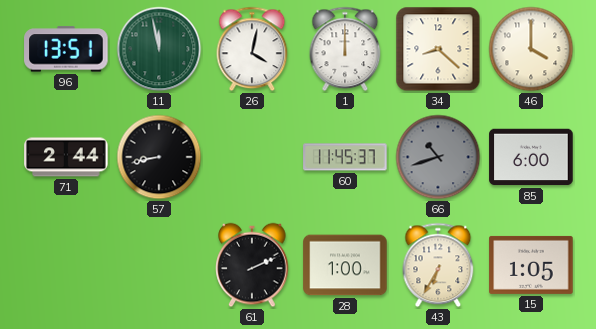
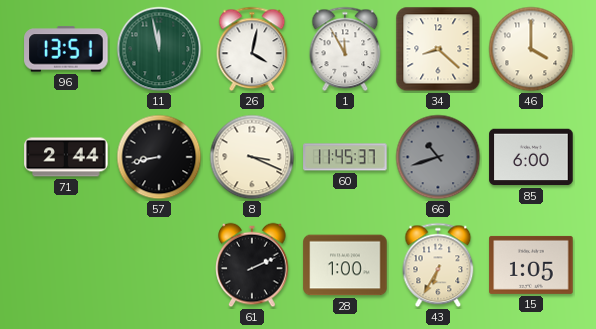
1: 12:00 -> 11:55 (345, 49)
8: none -> 3:19 (252, 157)
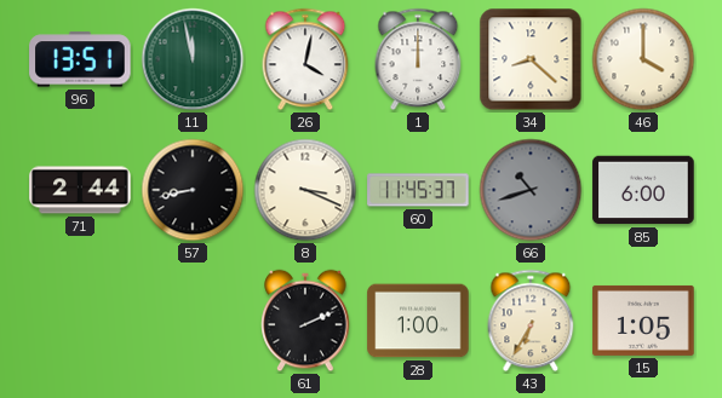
1: 11:55 -> 12:00 (418, 59)
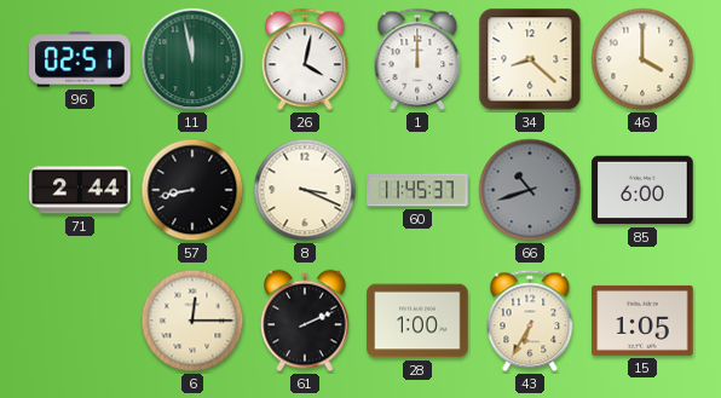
96: 13:51 -> 02:51 (80, 59)
6: none -> 12:15 (192, 321)
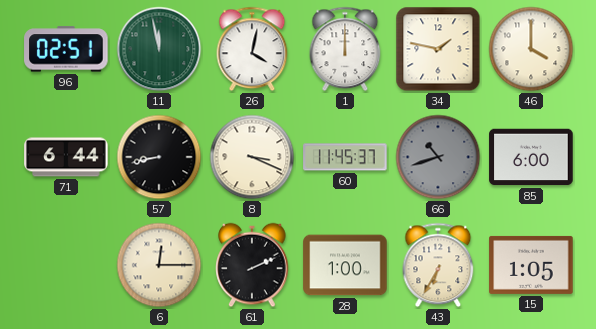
34: 8:22 -> 1:47 (438, 49)
71: 2:44 -> 6:44 (66, 157)
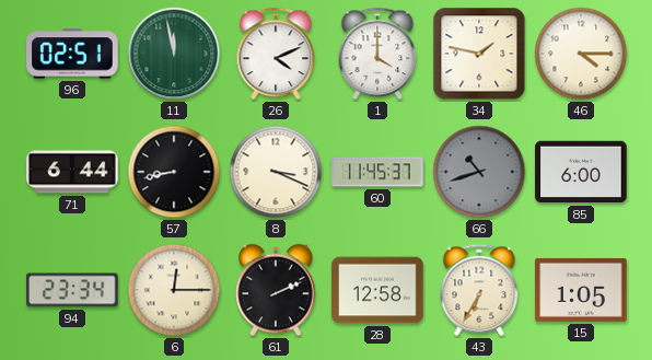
26: 4:02 -> 4:11 (276, 54)
1: 12:00 -> 4:00 (377, 54)
46: 4:00 -> 4:15 (581, 54)
94: none -> 23:34 (72, 290)
28: 1:00 -> 12:58 (377, 290)
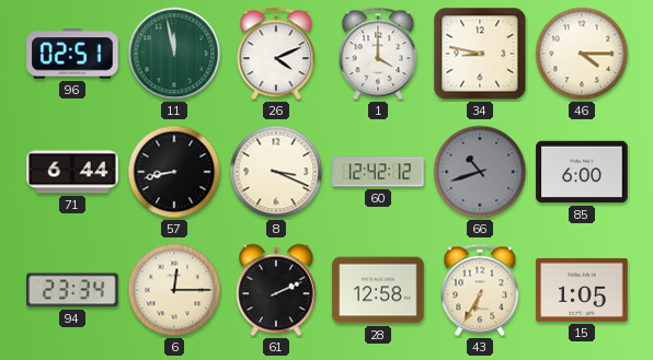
34: 1:47 -> 8:47 (480, 54)
60: 11:45 -> 12:42 (378, 172)
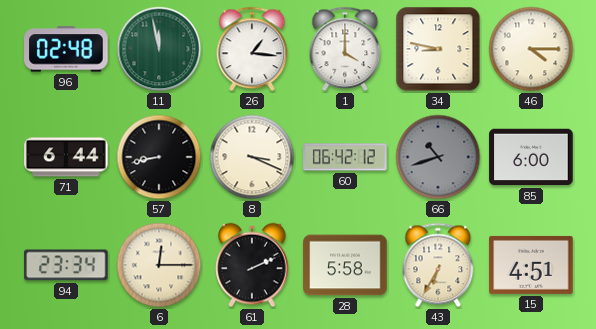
96: 02:51 -> 02:48 (66, 49)
26: 4:11 -> 1:16 (252, 49)
60: 12:42 -> 06:42 (345, 157)
28: 12:58 -> 5:58 (345, 265)
15: 1:05 -> 4:51 (531, 265)
